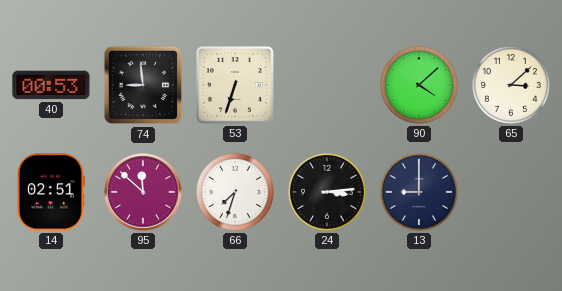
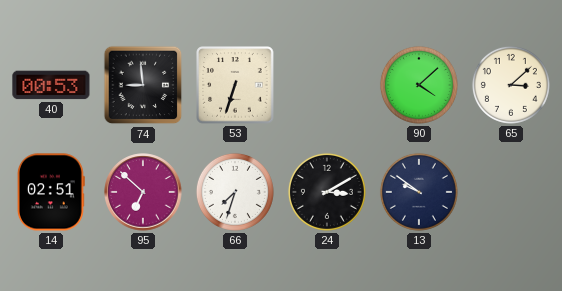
95: 11:52 -> 6:52 (143, 192)
24: 3:14 -> 3:10 (327, 192)
13: 9:00 -> 9:51 (419, 192)
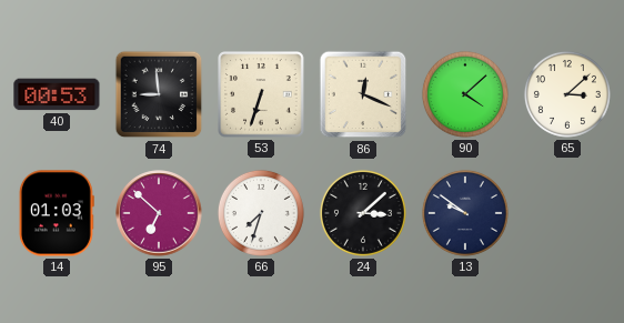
86: none -> 12:19 (363, 94)
14: 02:51 -> 01:03 (57, 213)
24: 3:10 -> 3:08 (363, 213)
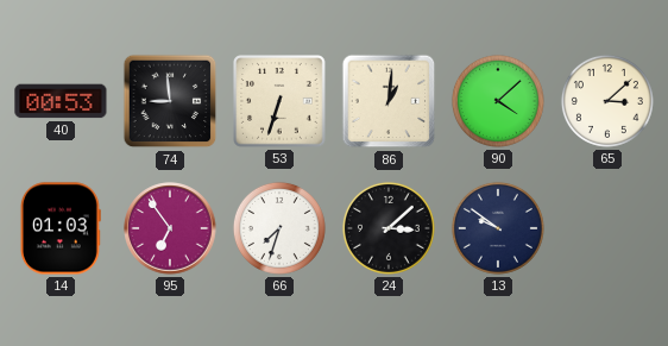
86: 12:19 -> 1:01 (389, 101)
95: 6:52 -> 6:54 (170, 228)
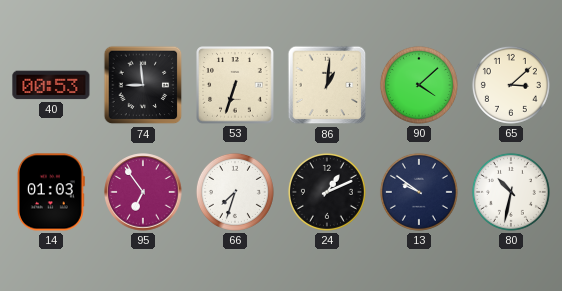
24: 3:08 -> 1:11 (327, 192)
80: none -> 10:32 (511, 192)
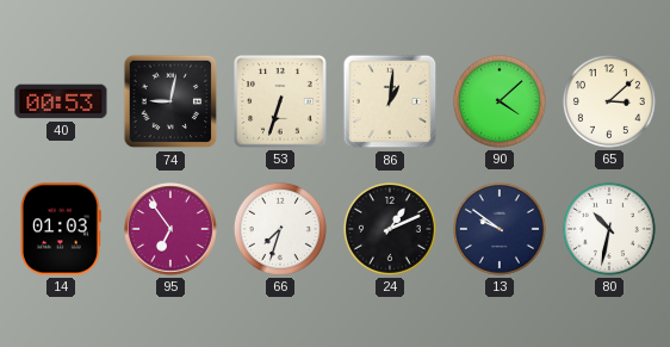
74: 8:59 -> 9:02 (170, 101)
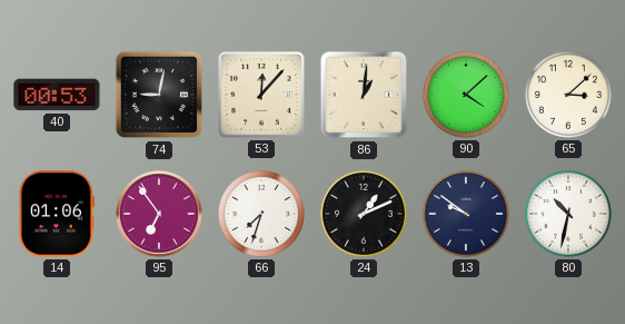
53: 6:33 -> 12:07 (261, 95)
14: 01:03 -> 01:06 (57, 214)
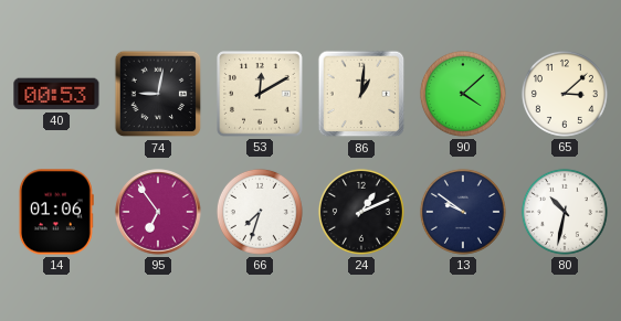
53: 12:07 -> 12:10 (260, 94)
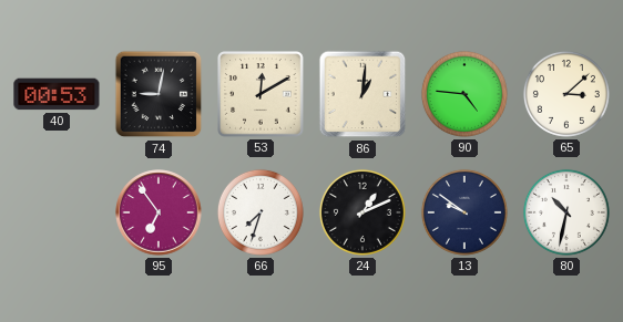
90: 4:08 -> 4:46 (464, 94)
14: 01:06 -> none (56, 212)
